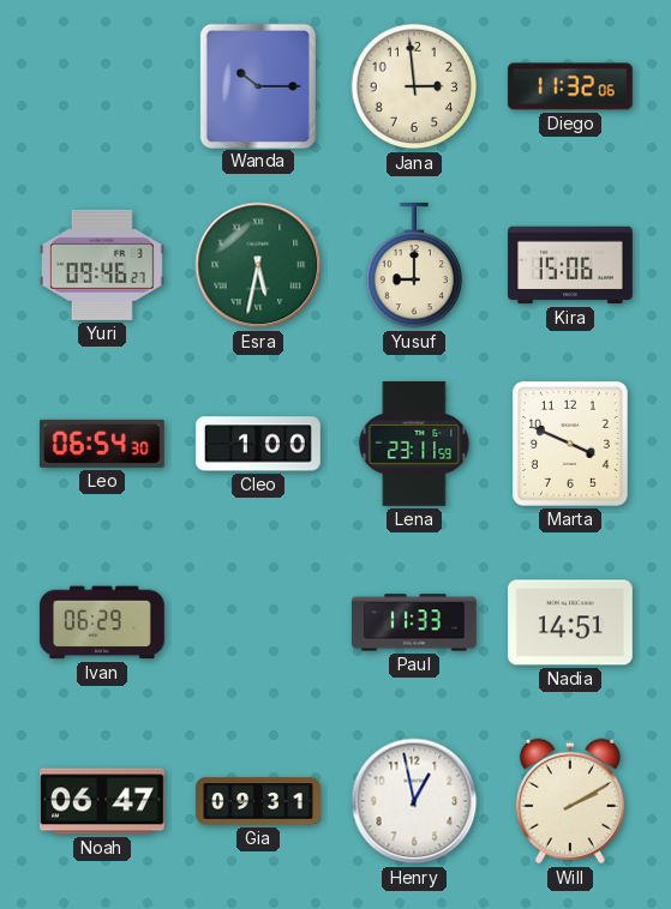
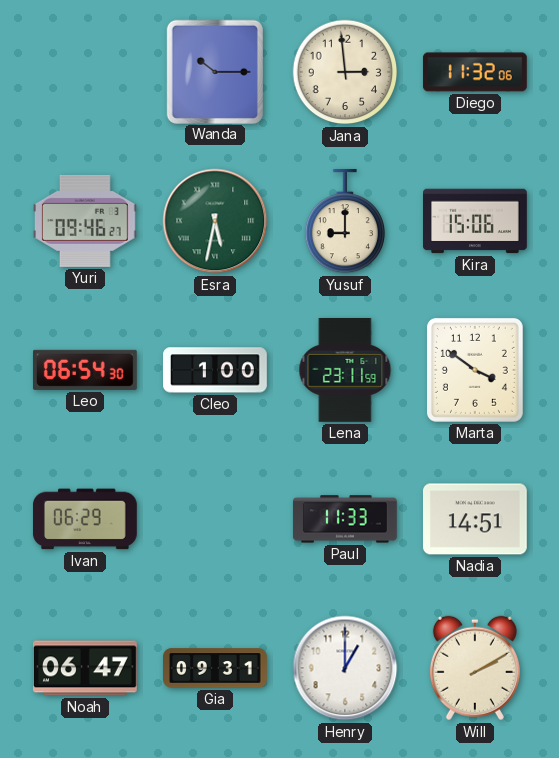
Marta: 3:49 -> 3:51 (475, 370)
Henry: 12:58 -> 1:00 (345, 668)
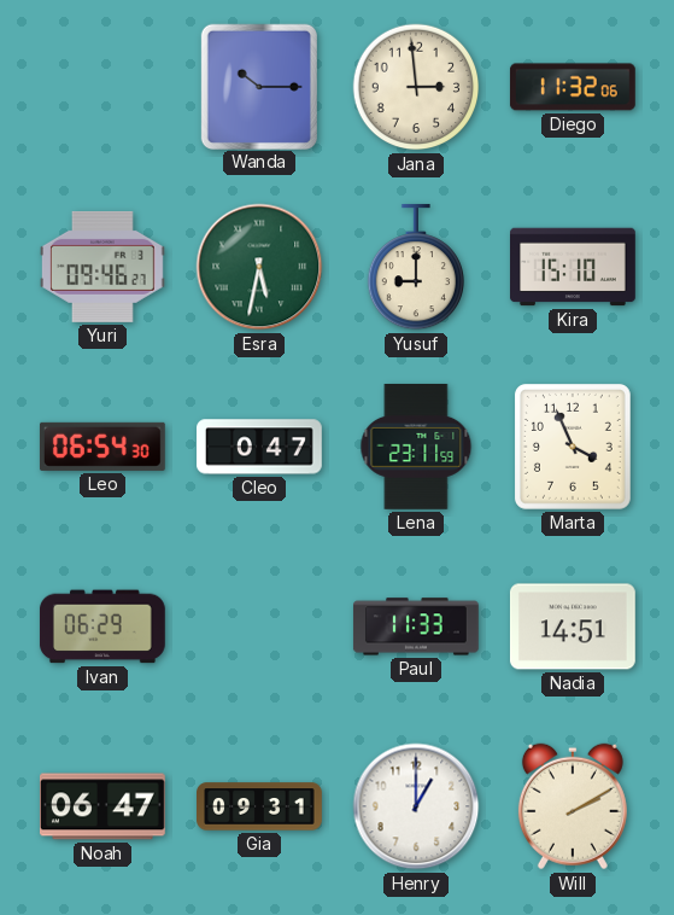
Kira: 15:06 -> 15:10 (574, 267)
Cleo: 1:00 -> 0:47 (260, 447)
Marta: 3:51 -> 3:56 (573, 447)
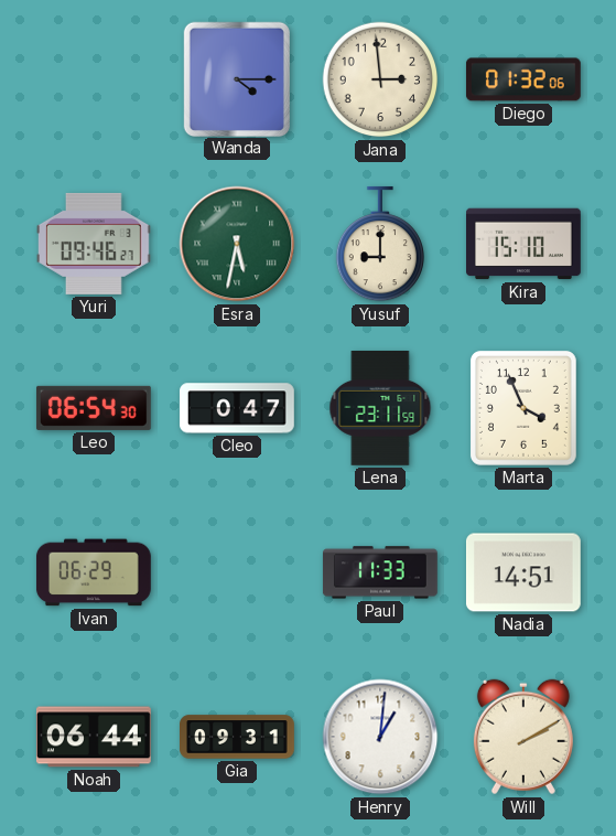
Wanda: 10:15 -> 4:15 (237, 78)
Diego: 11:32 -> 01:32 (523, 79)
Noah: 06:47 -> 06:44 (94, 737)
Henry: 1:00 -> 1:01 (380, 737)
